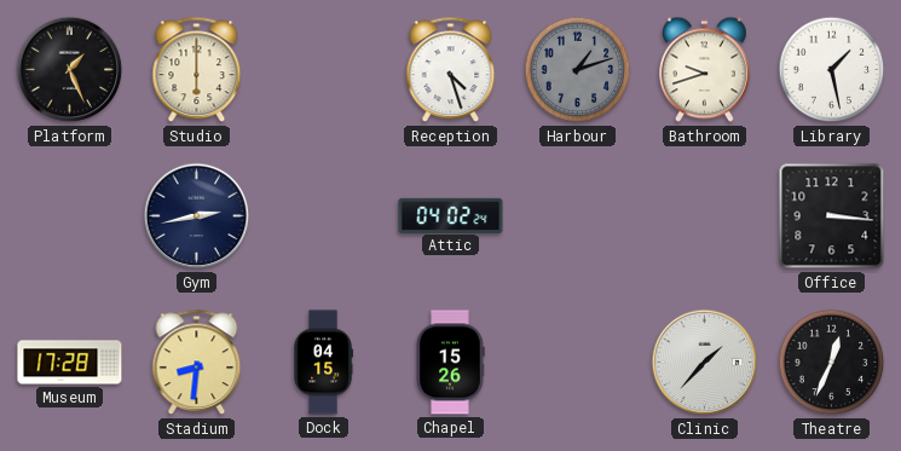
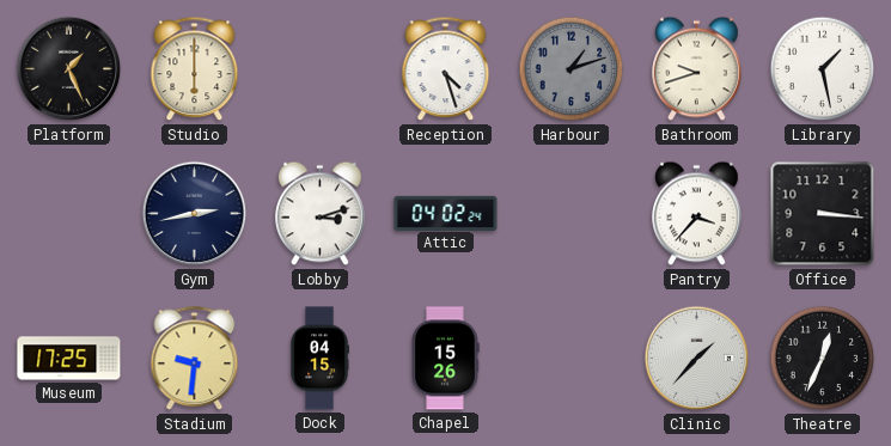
Lobby: none -> 3:12 (321, 214)
Pantry: none -> 3:37 (697, 214)
Museum: 17:28 -> 17:25 (69, 359)
Stadium: 8:31 -> 9:31 (195, 359)
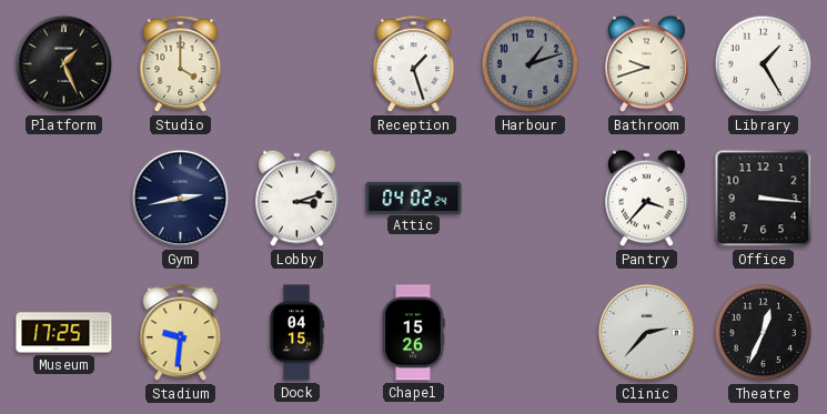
Studio: 6:00 -> 4:00 (181, 64)
Reception: 4:27 -> 1:27 (414, 64)
Library: 1:28 -> 1:25 (764, 64)
Clinic: 1:37 -> 2:37 (647, 333)
